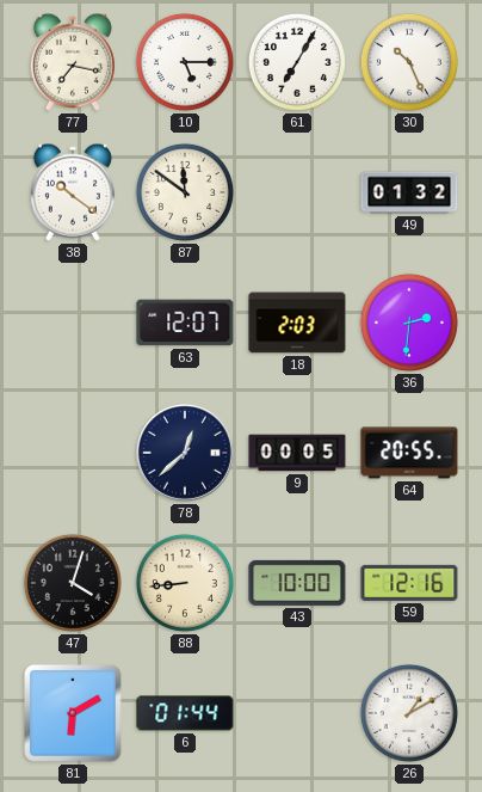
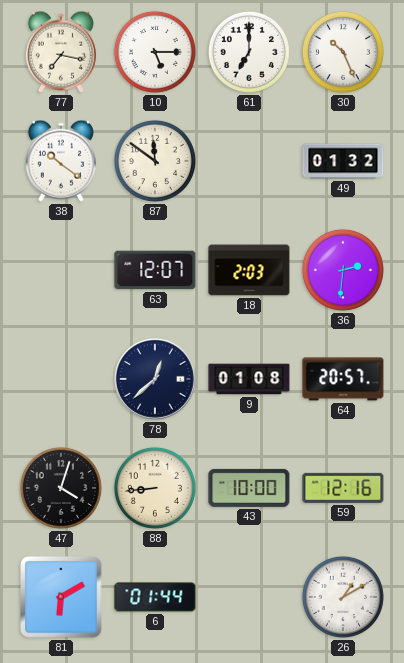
61: 7:05 -> 7:00 (249, 52)
9: 00:05 -> 01:08 (249, 379)
64: 20:55 -> 20:57 (343, 379)
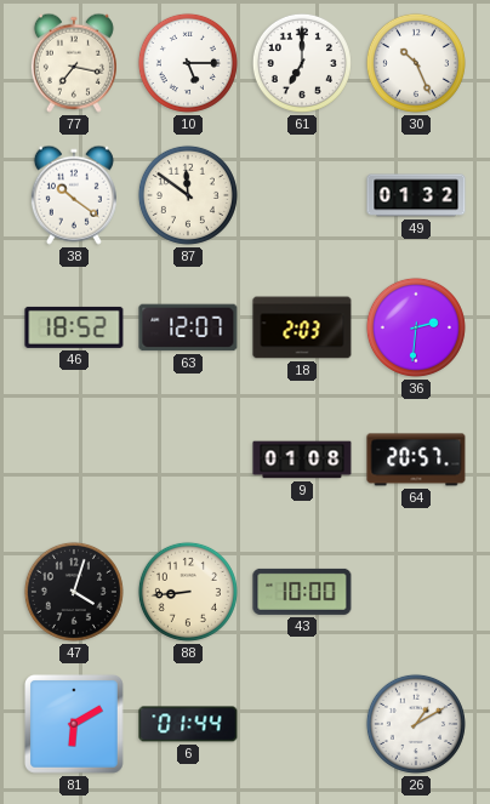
46: none -> 18:52 (74, 327)
78: 12:38 -> none (155, 379)
59: 12:16 -> none (343, 488)
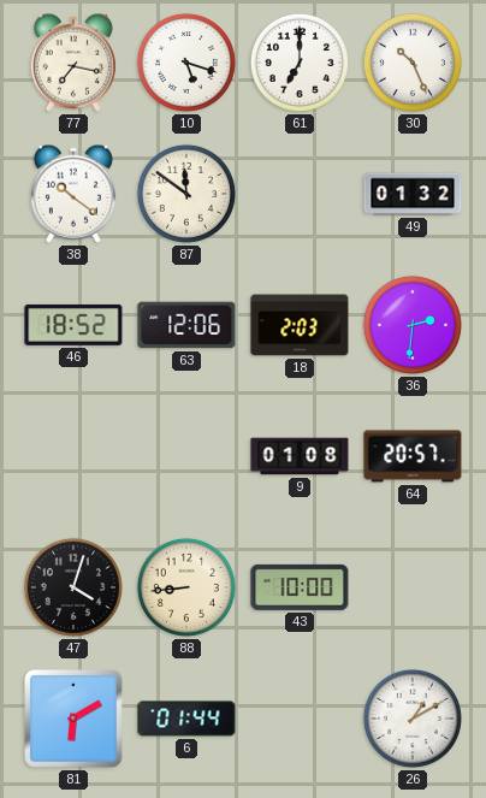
10: 5:15 -> 5:18 (186, 63)
63: 12:07 -> 12:06 (186, 325)
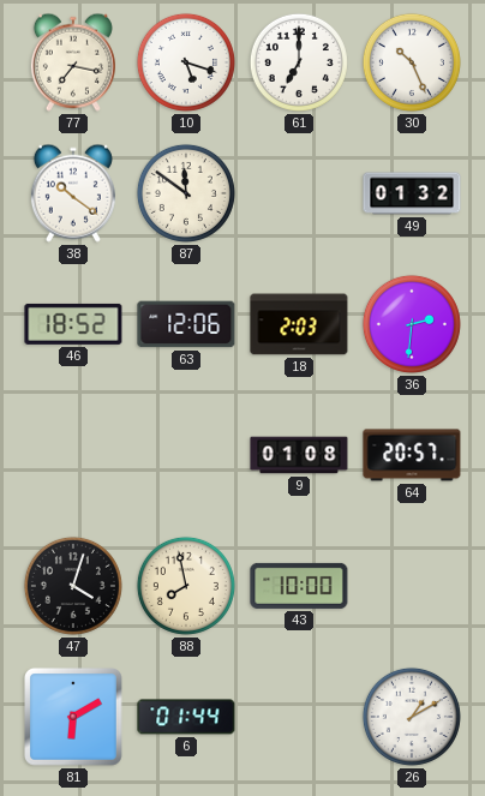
88: 8:44 -> 7:58 (186, 586)
